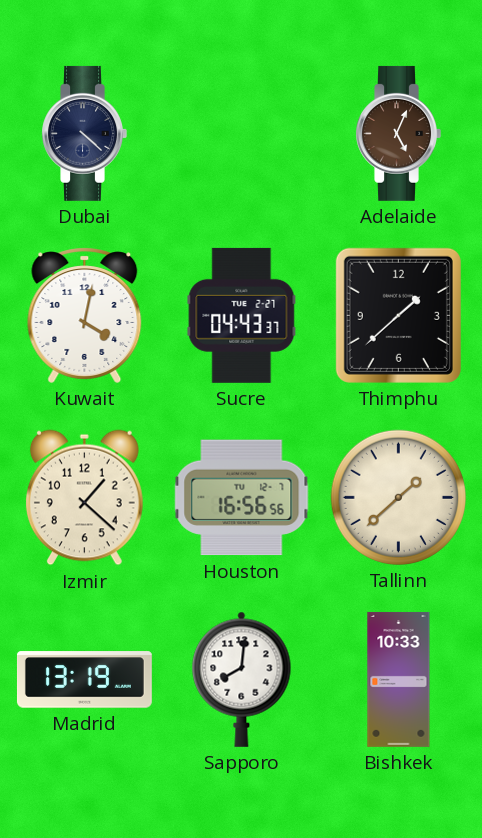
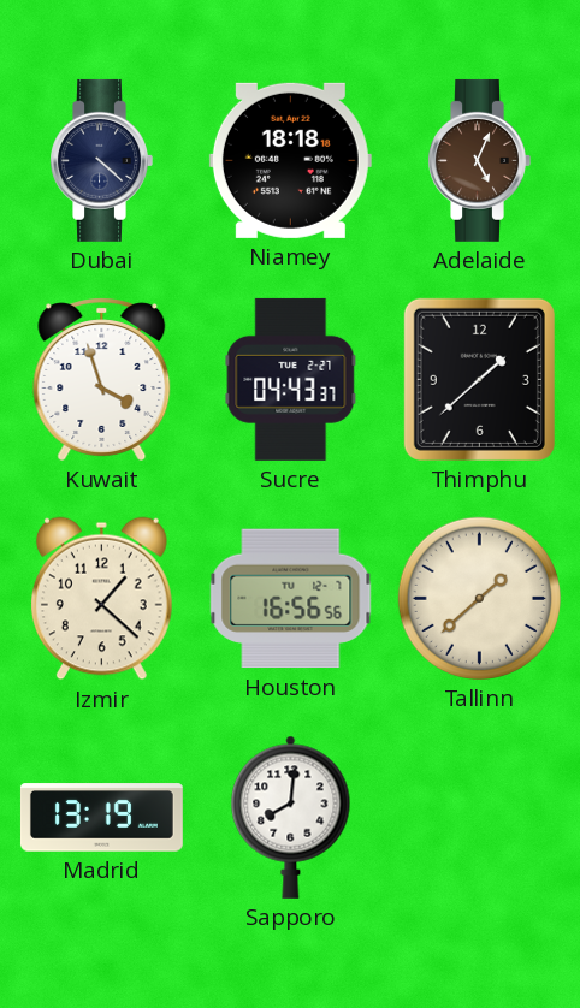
Niamey: none -> 18:18 (290, 160)
Kuwait: 4:02 -> 3:57 (102, 379)
Bishkek: 10:33 -> none (399, 679)
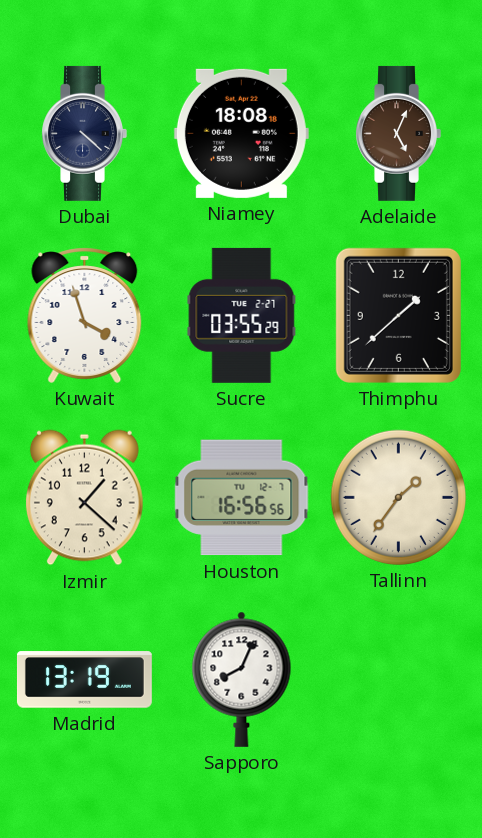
Niamey: 18:18 -> 18:08 (241, 133)
Sucre: 04:43 -> 03:55 (242, 315)
Tallinn: 1:38 -> 1:36 (398, 497)
Sapporo: 8:01 -> 8:04 (242, 679)
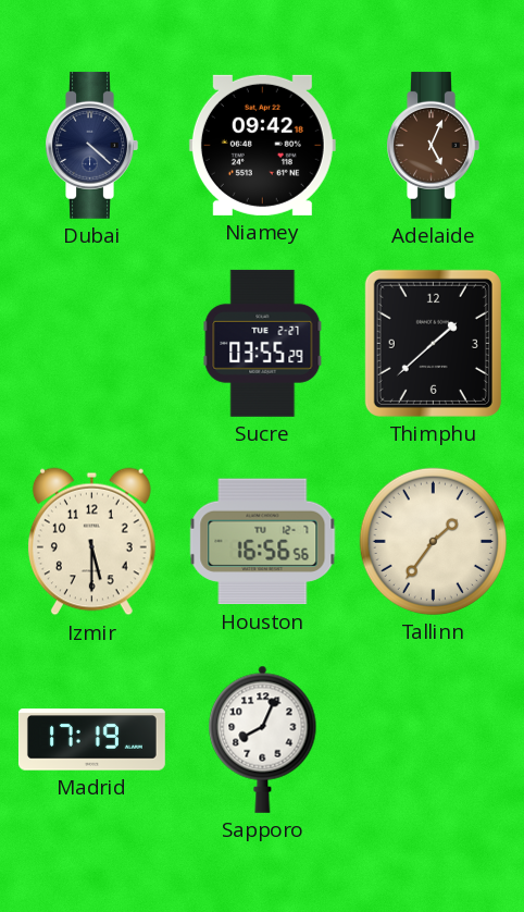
Niamey: 18:08 -> 09:42 (262, 145)
Kuwait: 3:57 -> none (85, 315)
Izmir: 1:22 -> 5:30 (91, 542)
Madrid: 13:19 -> 17:19 (91, 740)
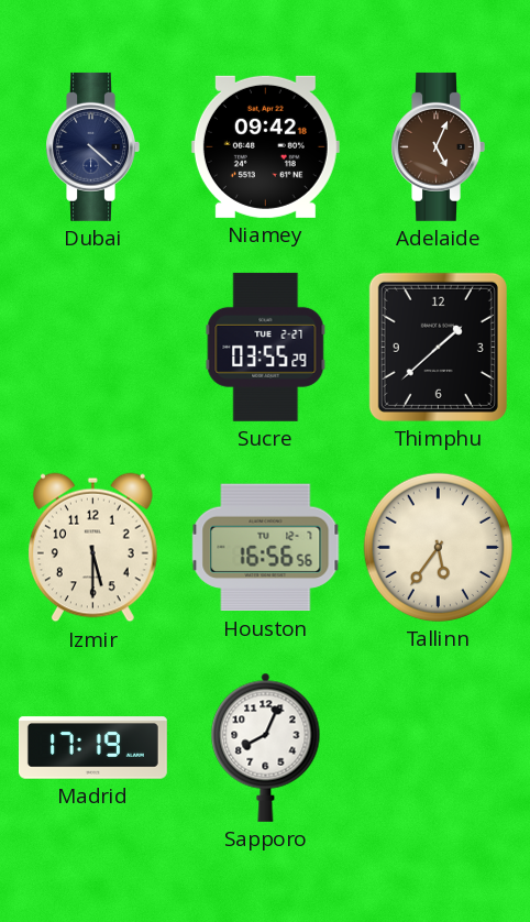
Tallinn: 1:36 -> 5:36 (438, 547)
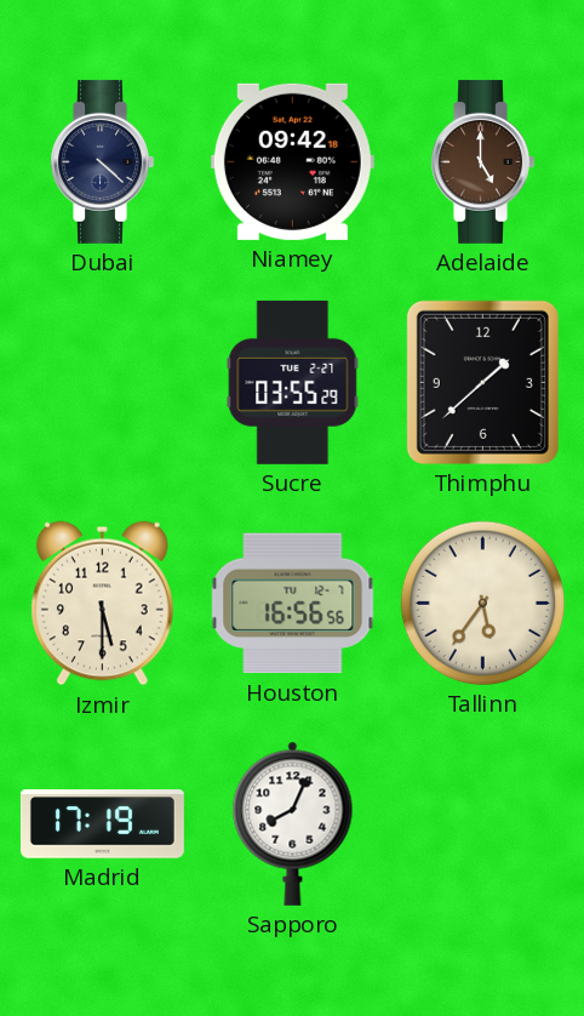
Adelaide: 5:04 -> 5:00 (482, 161)
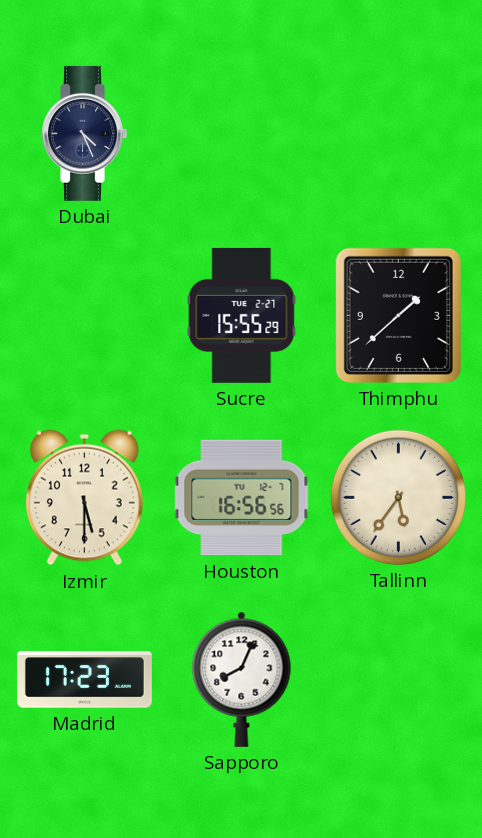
Dubai: 4:22 -> 4:26 (84, 133)
Niamey: 09:42 -> none (292, 161)
Adelaide: 5:00 -> none (482, 161)
Sucre: 03:55 -> 15:55 (242, 315)
Madrid: 17:19 -> 17:23 (84, 680)
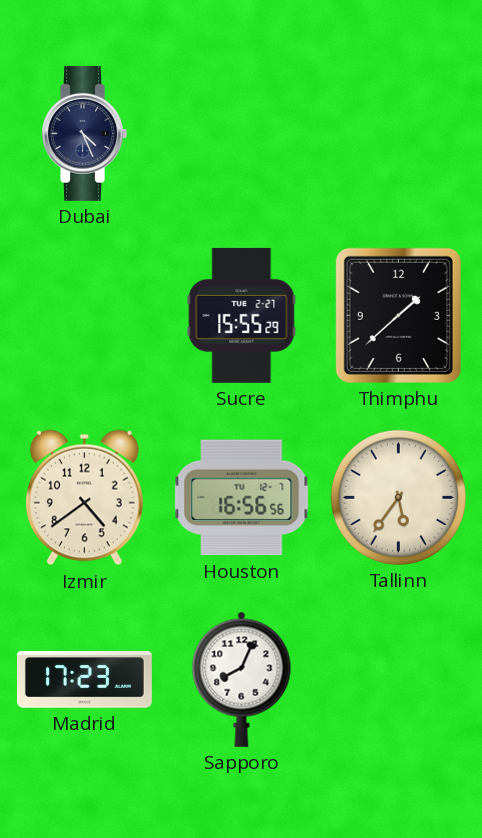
Izmir: 5:30 -> 4:39 (84, 498)
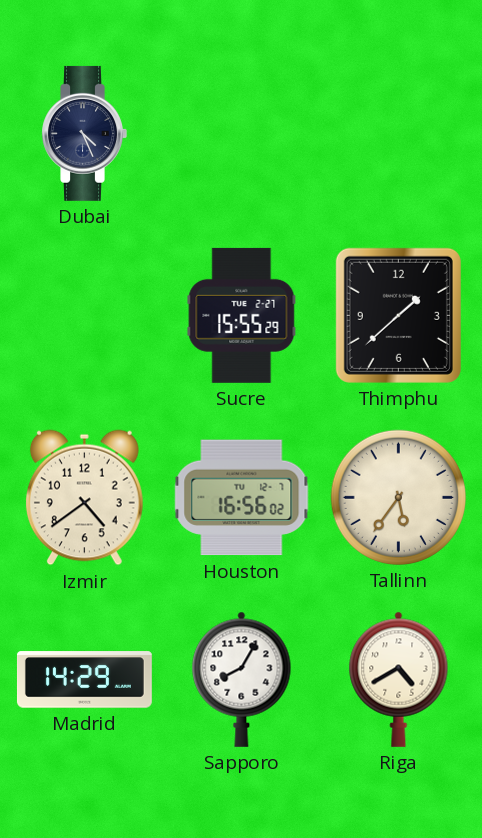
Houston: 16:56:56 -> 16:56:02 (242, 498)
Madrid: 17:23 -> 14:29 (84, 680)
Sapporo: 8:04 -> 8:05 (242, 679)
Riga: none -> 4:40 (399, 679)
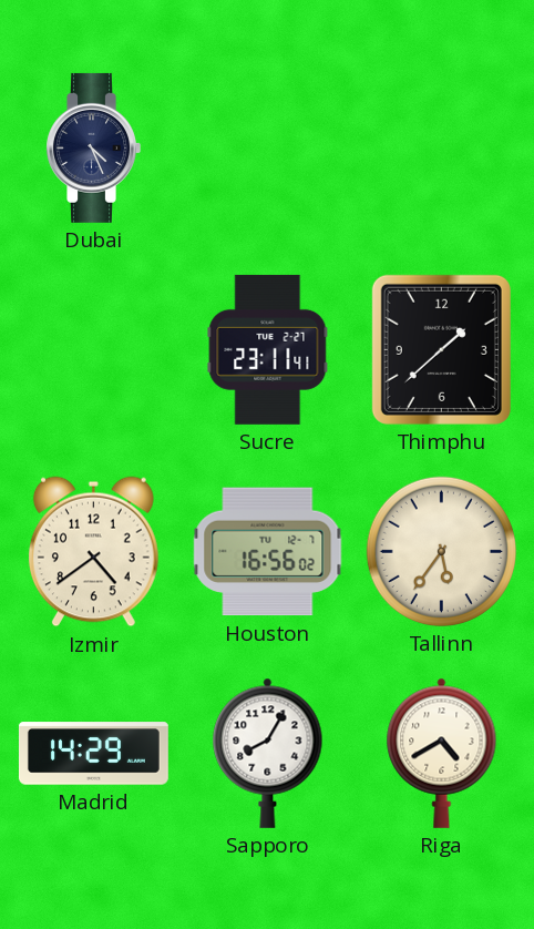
Sucre: 15:55 -> 23:11 (268, 349)
